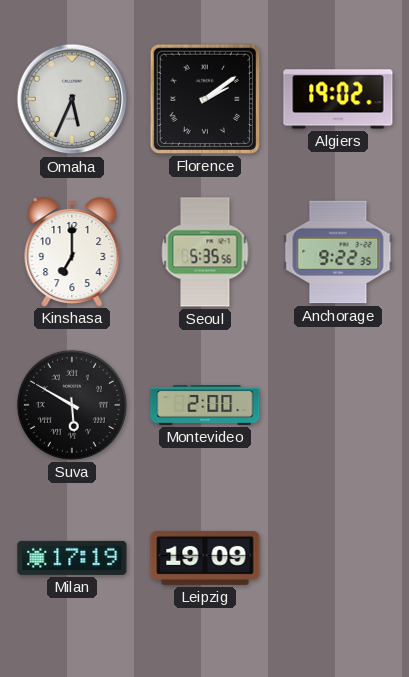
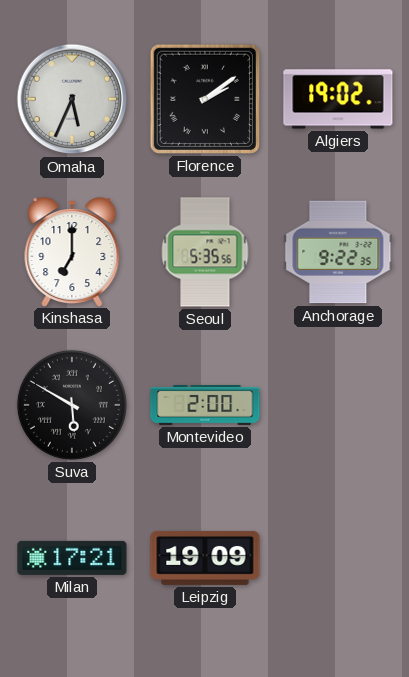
Milan: 17:19 -> 17:21 (72, 558)
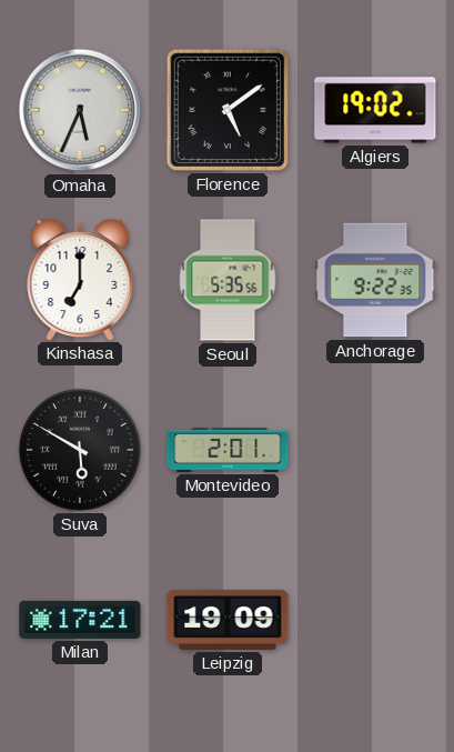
Florence: 2:09 -> 5:09 (228, 110)
Montevideo: 2:00 -> 2:01 (228, 450)
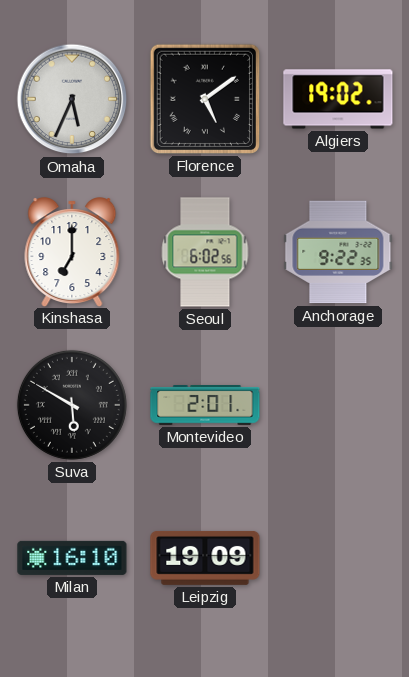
Seoul: 5:35 -> 6:02 (205, 252)
Milan: 17:21 -> 16:10 (72, 558)
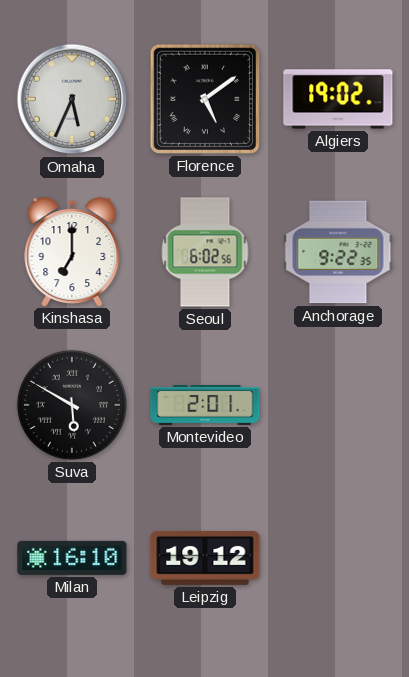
Leipzig: 19:09 -> 19:12 (205, 558)
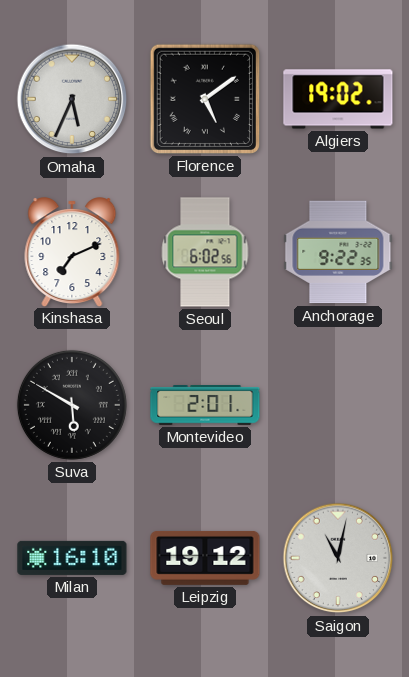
Kinshasa: 7:00 -> 7:11 (72, 252)
Saigon: none -> 11:02 (338, 558)
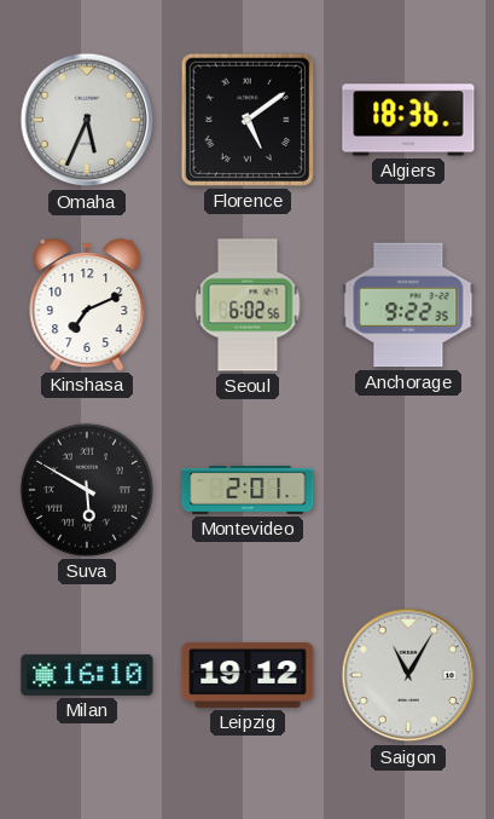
Algiers: 19:02 -> 18:36 (408, 120)
Saigon: 11:02 -> 11:05 (408, 675)
